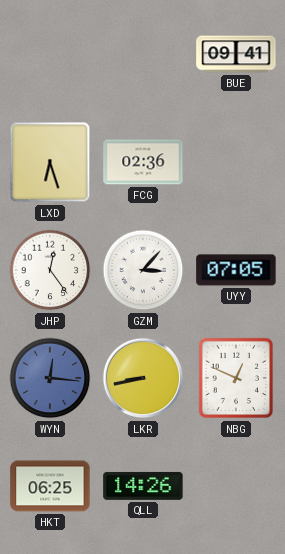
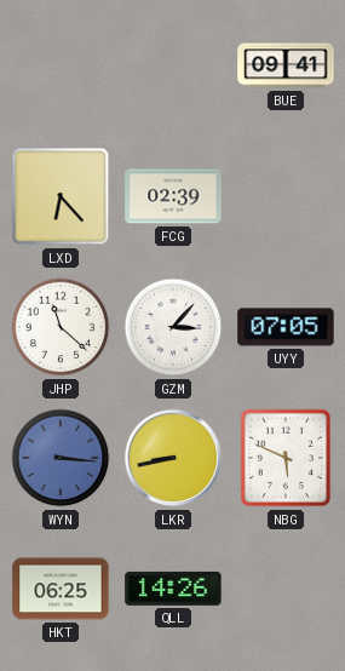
LXD: 6:27 -> 6:23 (61, 196)
FCG: 02:36 -> 02:39 (173, 196)
JHP: 12:24 -> 11:22 (61, 327)
WYN: 12:16 -> 3:16 (61, 458)
NBG: 12:49 -> 5:49 (286, 458)
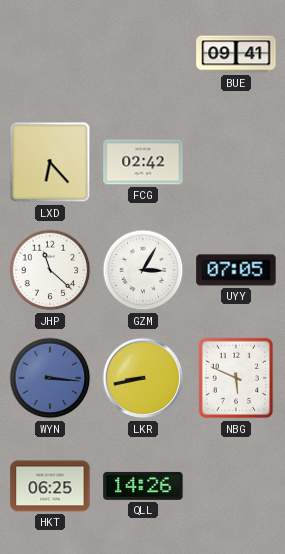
FCG: 02:39 -> 02:42 (143, 162)
GZM: 3:07 -> 3:05 (143, 270)
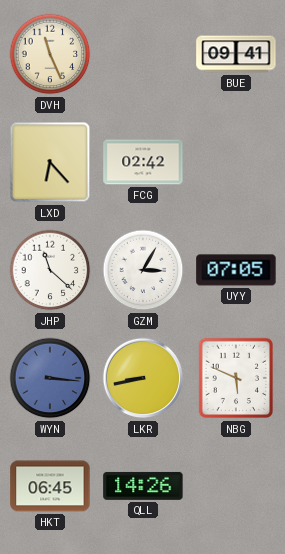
DVH: none -> 11:26 (50, 54)
HKT: 06:25 -> 06:45 (50, 486)
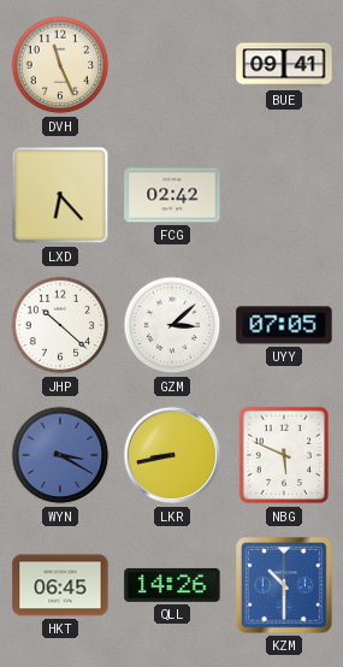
JHP: 11:22 -> 10:22 (60, 325)
GZM: 3:05 -> 3:08 (172, 325)
WYN: 3:16 -> 3:20 (60, 455)
KZM: none -> 10:30 (284, 585)
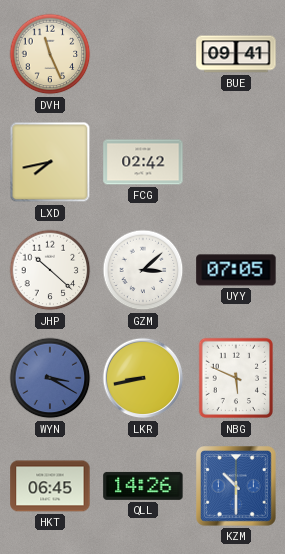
LXD: 6:23 -> 7:43 (50, 162)
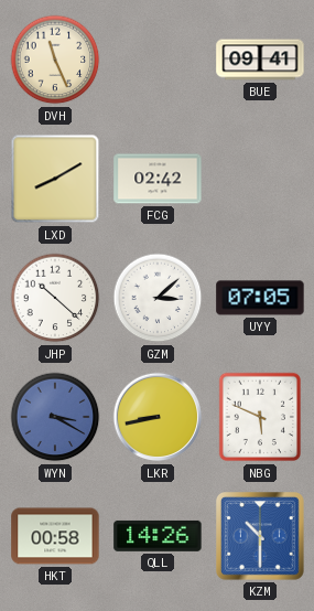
LXD: 7:43 -> 8:10 (55, 179)
HKT: 06:45 -> 00:58 (55, 536)
